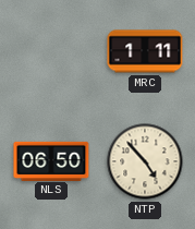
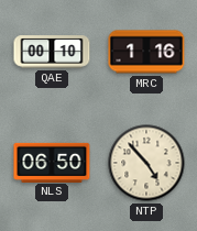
QAE: none -> 00:10 (52, 52)
MRC: 1:11 -> 1:16 (146, 52)
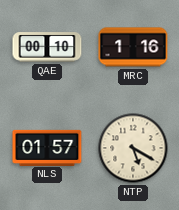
NLS: 06:50 -> 01:57 (47, 147)
NTP: 4:53 -> 5:20 (133, 148)
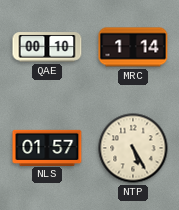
MRC: 1:16 -> 1:14 (133, 47)
NTP: 5:20 -> 5:25 (133, 148)
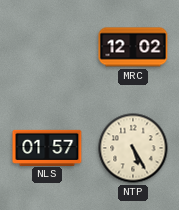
QAE: 00:10 -> none (47, 47)
MRC: 1:14 -> 12:02 (133, 47)
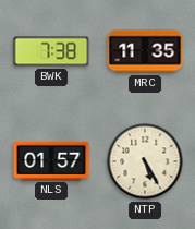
BWK: none -> 7:38 (51, 51)
MRC: 12:02 -> 11:35 (145, 51)
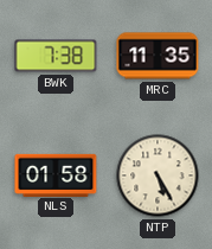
NLS: 01:57 -> 01:58 (56, 174)
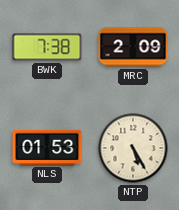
MRC: 11:35 -> 2:09 (133, 47)
NLS: 01:58 -> 01:53 (47, 147)
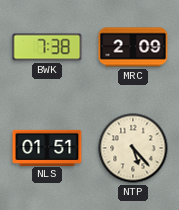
NLS: 01:53 -> 01:51 (47, 147)
NTP: 5:25 -> 5:23 (133, 148)
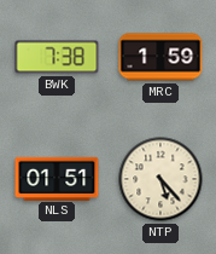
MRC: 2:09 -> 1:59 (160, 57)
